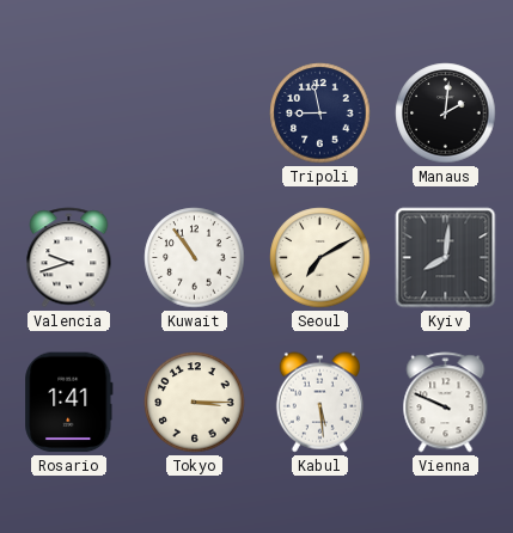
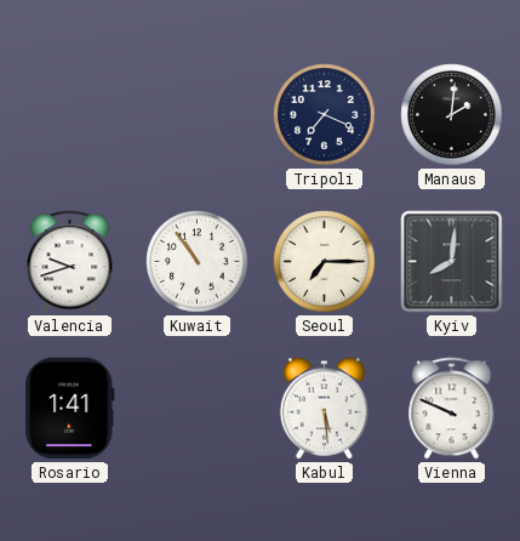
Tripoli: 8:58 -> 7:19 (325, 115)
Seoul: 7:10 -> 7:15 (325, 262)
Tokyo: 3:15 -> none (195, 403)
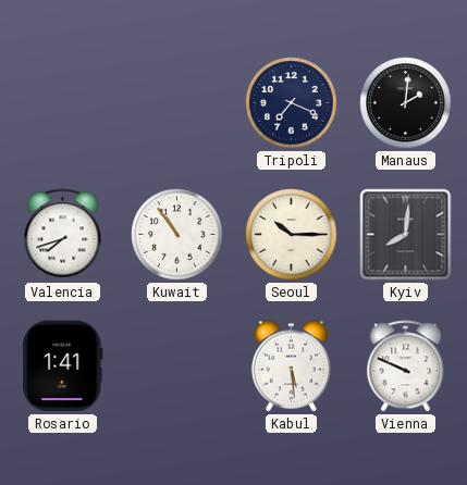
Valencia: 9:42 -> 7:42 (63, 235)
Seoul: 7:15 -> 10:15 (292, 235)
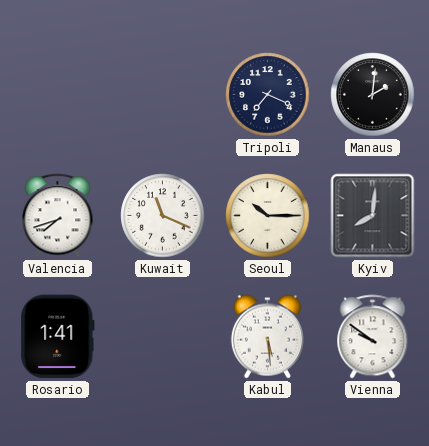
Kuwait: 10:54 -> 11:19 (163, 216)
Vienna: 9:49 -> 9:51 (373, 337)
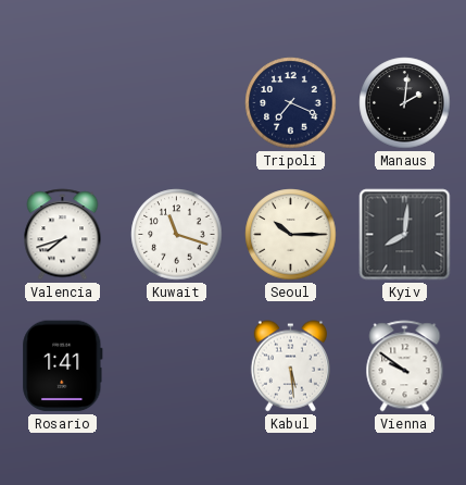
Kuwait: 11:19 -> 11:18 (177, 235)
